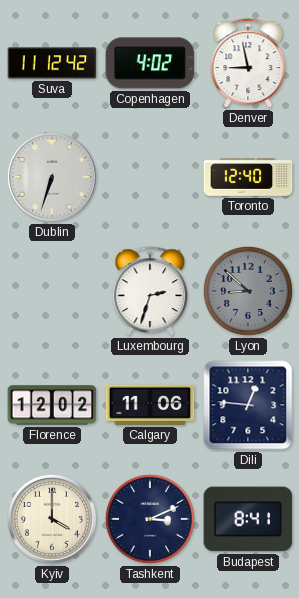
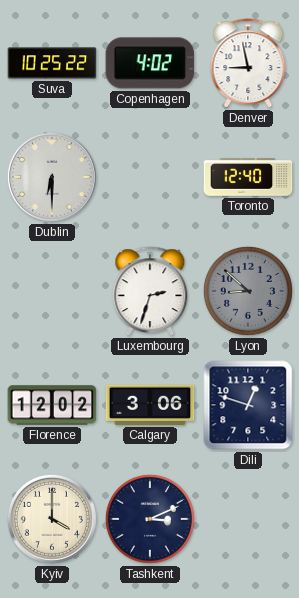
Suva: 11:12 -> 10:25 (52, 63)
Dublin: 6:33 -> 6:30 (52, 177)
Calgary: 11:06 -> 3:06 (150, 405)
Dili: 12:46 -> 12:48 (248, 405)
Budapest: 8:41 -> none (248, 519)
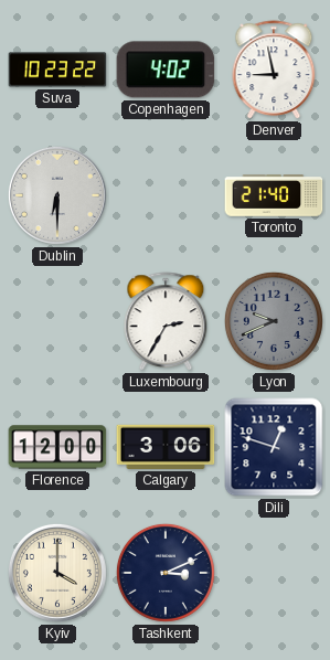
Suva: 10:25 -> 10:23 (57, 70)
Toronto: 12:40 -> 21:40 (274, 195)
Luxembourg: 2:33 -> 2:35 (166, 322)
Lyon: 8:52 -> 9:41 (274, 321)
Florence: 12:02 -> 12:00 (57, 447)
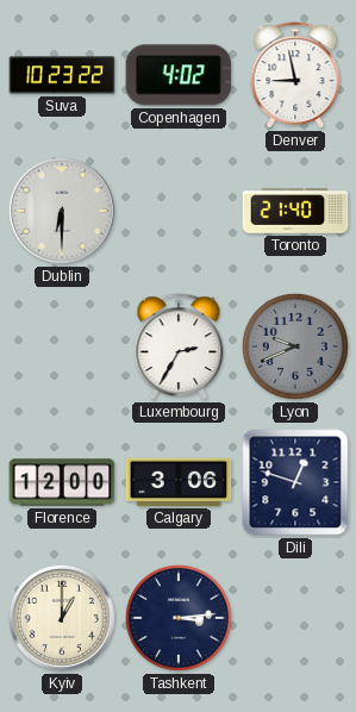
Kyiv: 4:00 -> 1:00 (62, 618)
Tashkent: 3:11 -> 3:14 (179, 618)
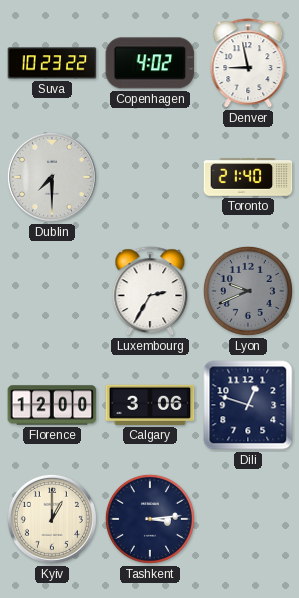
Dublin: 6:30 -> 7:30 (52, 177)
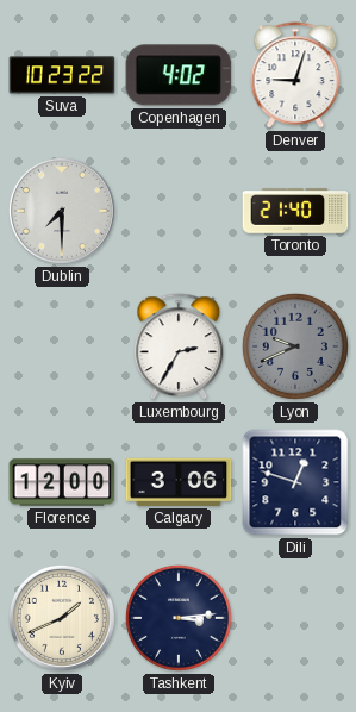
Denver: 8:58 -> 9:03 (295, 76)
Kyiv: 1:00 -> 1:41 (62, 618)
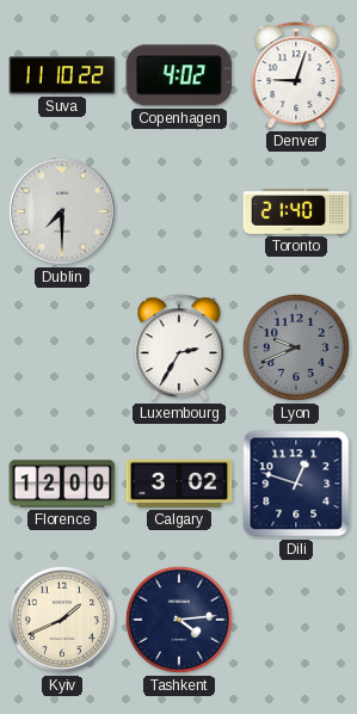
Suva: 10:23 -> 11:10 (62, 75)
Calgary: 3:06 -> 3:02 (179, 484)
Tashkent: 3:14 -> 4:14 (179, 620)
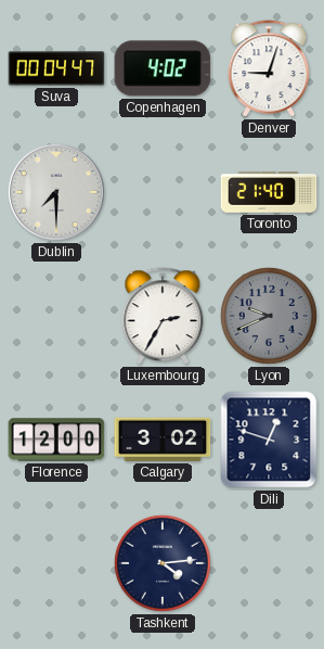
Suva: 11:10 -> 00:04 (56, 68)
Kyiv: 1:41 -> none (62, 620)
